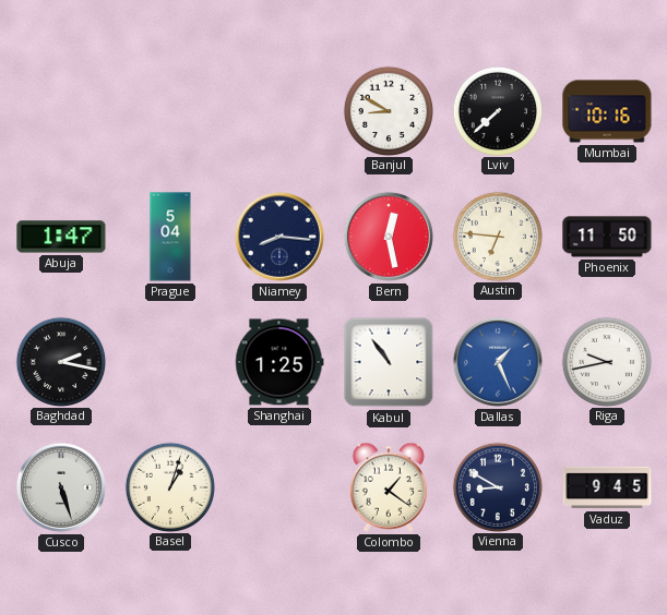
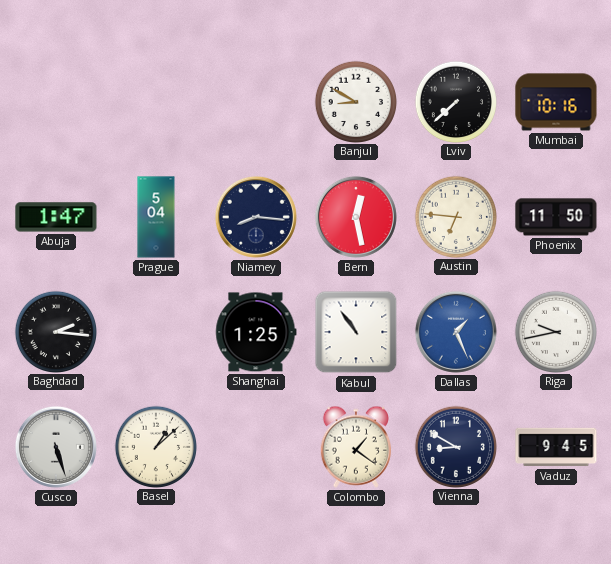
Baghdad: 2:17 -> 2:16 (55, 331)
Basel: 1:03 -> 1:08 (155, 446)
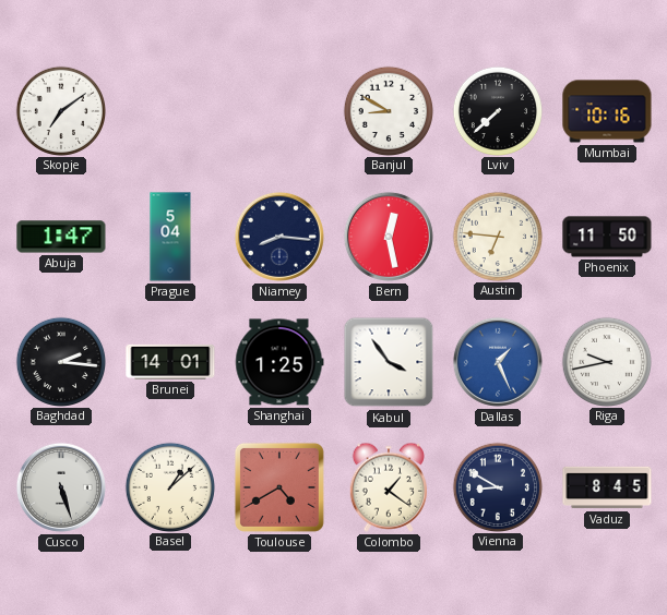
Skopje: none -> 7:09 (60, 110)
Brunei: none -> 14:01 (170, 362)
Kabul: 10:54 -> 3:54 (389, 362)
Toulouse: none -> 4:40 (279, 487)
Vaduz: 9:45 -> 8:45 (607, 487)
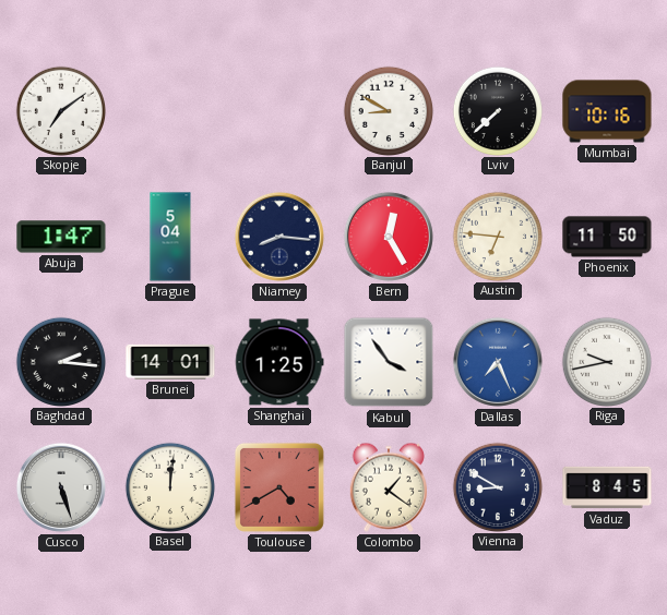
Bern: 12:28 -> 12:25 (389, 237)
Dallas: 1:26 -> 7:26 (498, 362)
Basel: 1:08 -> 12:01 (169, 486)
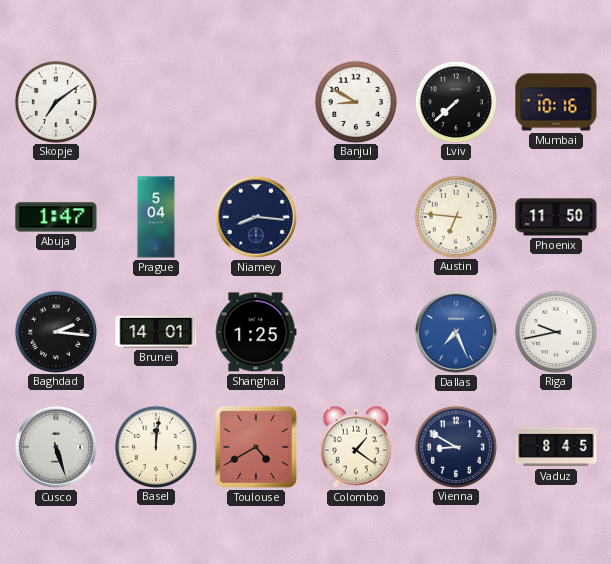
Bern: 12:25 -> none (389, 237)
Kabul: 3:54 -> none (389, 362)
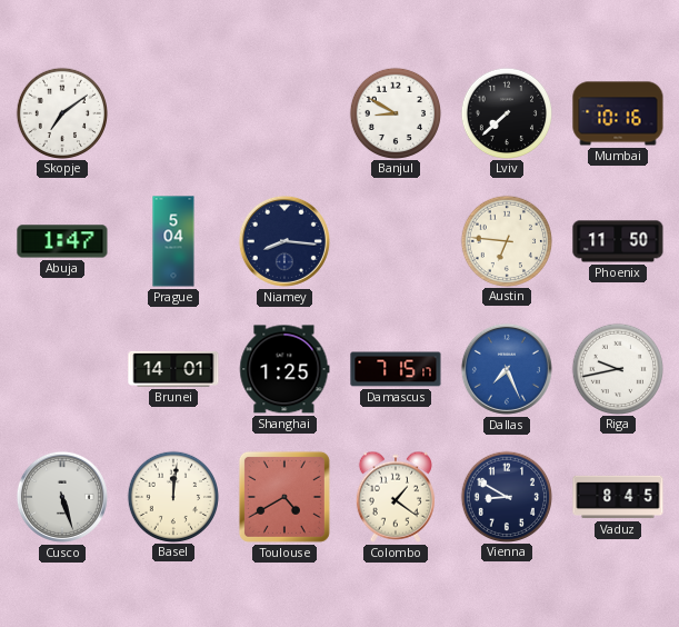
Baghdad: 2:16 -> none (55, 331)
Damascus: none -> 7:15 (396, 369)
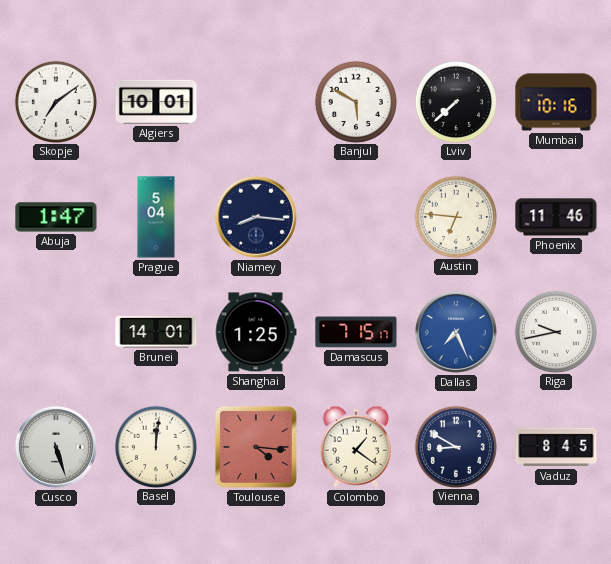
Algiers: none -> 10:01 (156, 102)
Banjul: 8:50 -> 5:50 (355, 101)
Phoenix: 11:50 -> 11:46 (556, 217)
Toulouse: 4:40 -> 4:16 (256, 447)
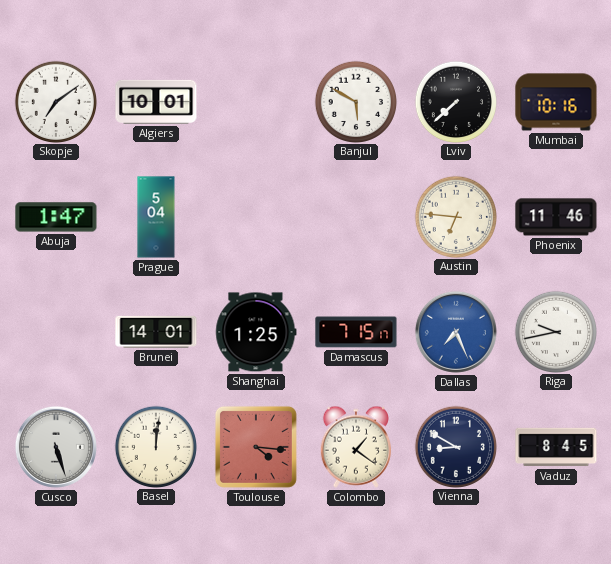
Niamey: 8:16 -> none (256, 217)
